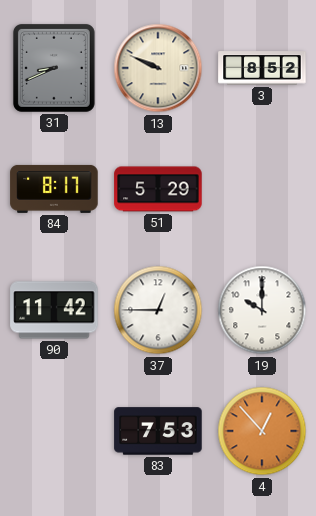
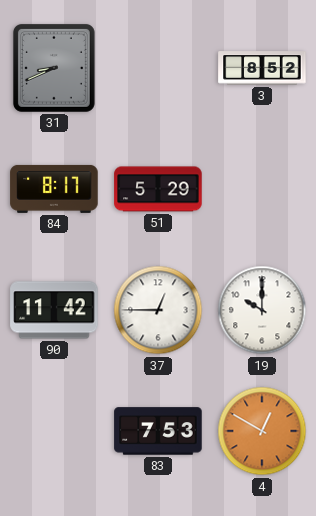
13: 9:49 -> none (158, 68)
4: 12:53 -> 12:50 (262, 431)
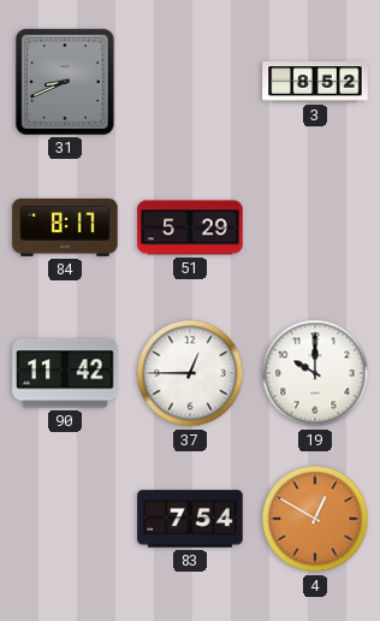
83: 7:53 -> 7:54 (190, 519)
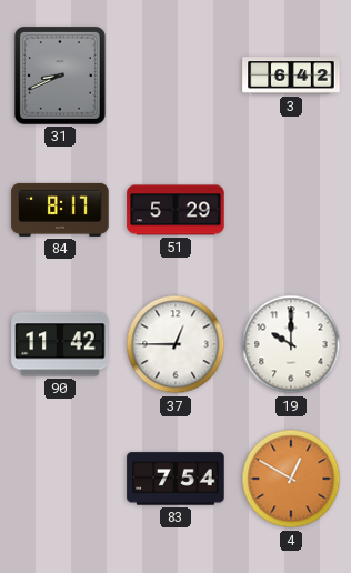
3: 8:52 -> 6:42 (291, 76)
